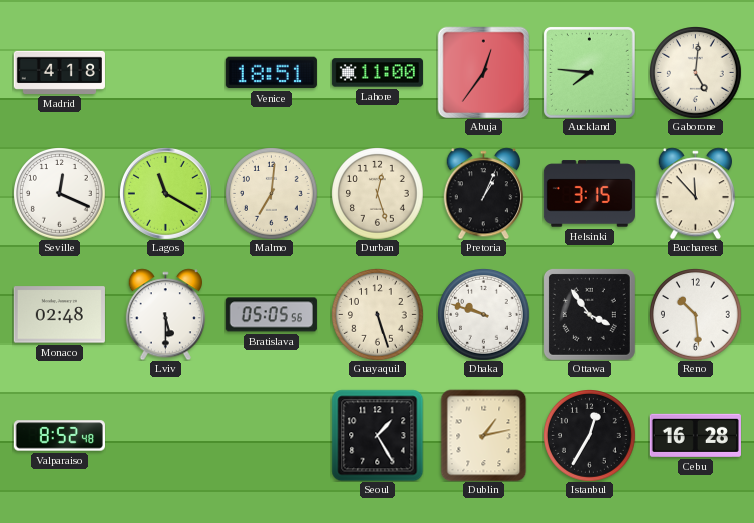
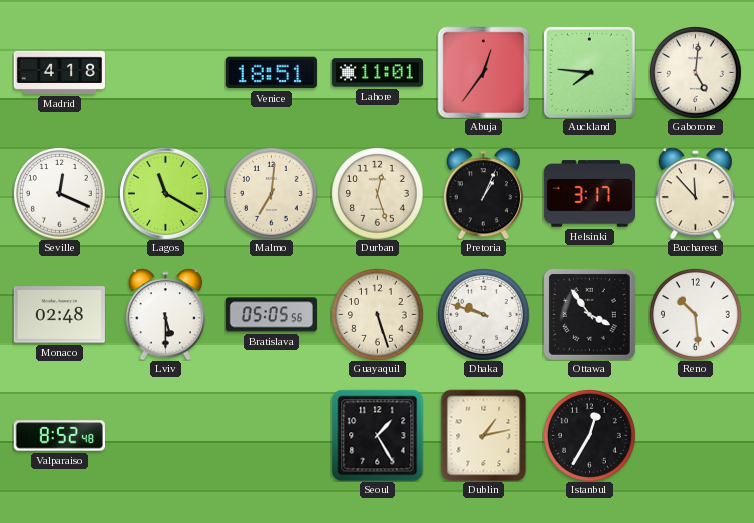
Lahore: 11:00 -> 11:01 (377, 73)
Helsinki: 3:15 -> 3:17 (589, 194)
Cebu: 16:28 -> none (695, 435)
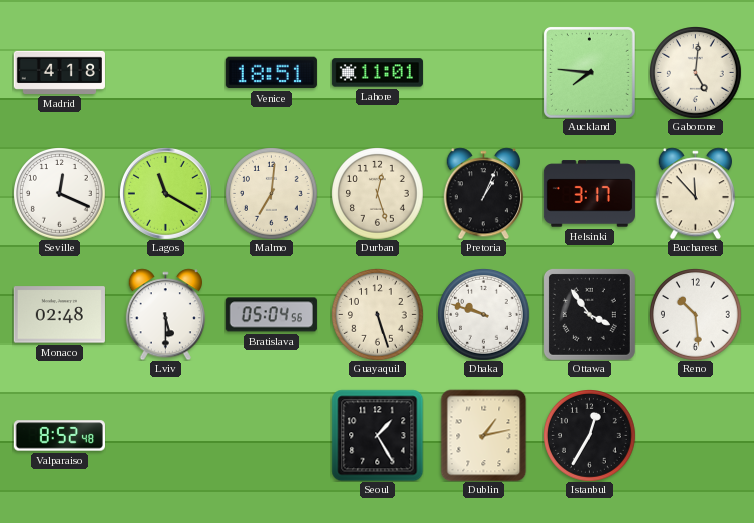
Abuja: 12:36 -> none (483, 72)
Bratislava: 05:05 -> 05:04 (271, 315)
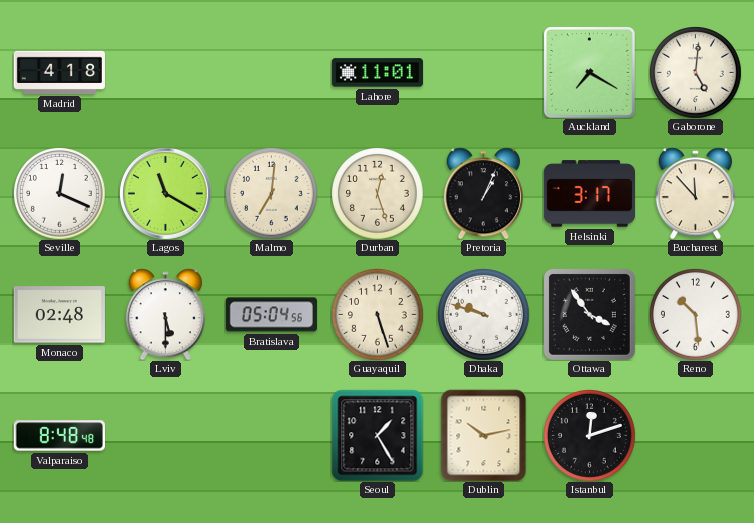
Venice: 18:51 -> none (271, 73)
Auckland: 7:46 -> 7:20 (589, 72)
Valparaiso: 8:52 -> 8:48 (59, 436)
Dublin: 1:13 -> 10:13 (484, 435)
Istanbul: 12:35 -> 12:12 (590, 436)
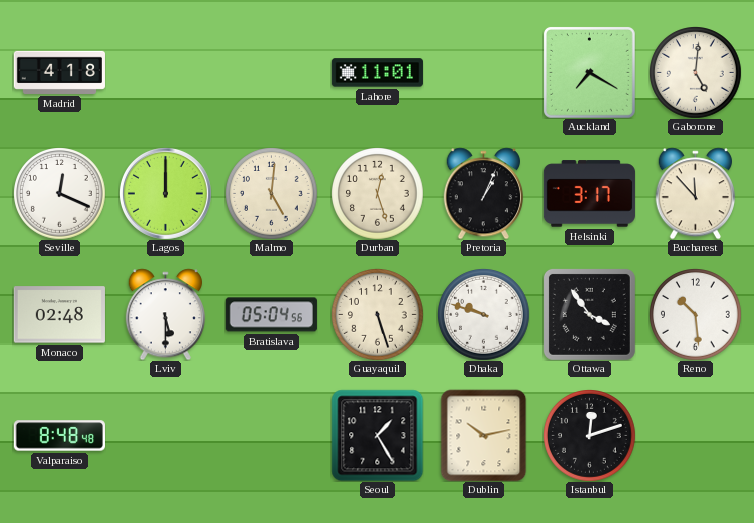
Lagos: 11:20 -> 12:00 (165, 193)
Malmo: 7:01 -> 5:01 (272, 194)
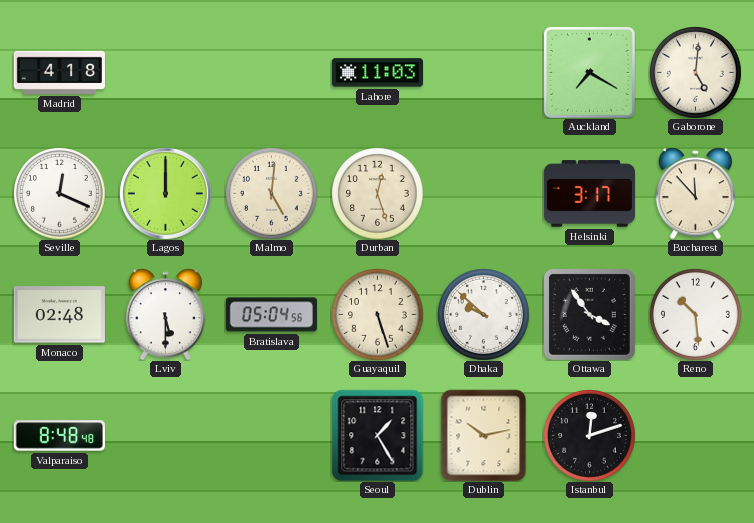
Lahore: 11:01 -> 11:03 (377, 73)
Pretoria: 1:04 -> none (483, 193)
Dhaka: 9:48 -> 9:52 (484, 315)
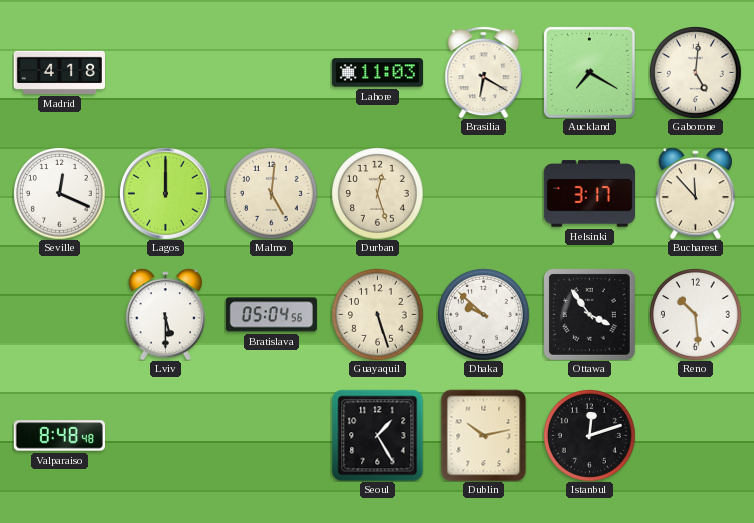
Brasilia: none -> 6:20 (484, 72)
Monaco: 02:48 -> none (59, 315)
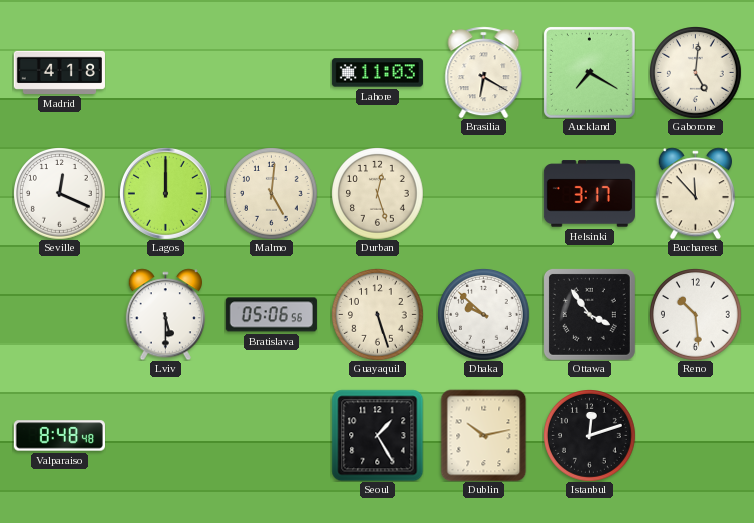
Bratislava: 05:04 -> 05:06 (271, 315)
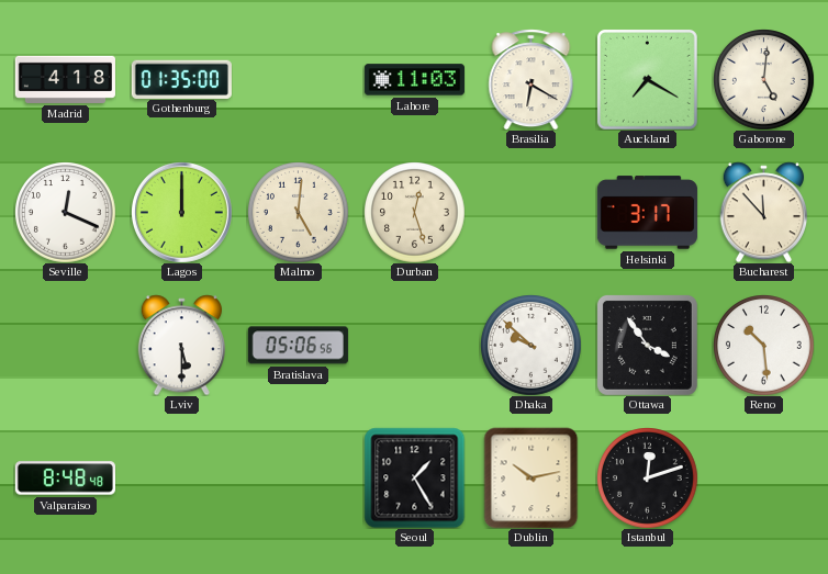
Gothenburg: none -> 01:35 (181, 79)
Guayaquil: 5:27 -> none (378, 315)
